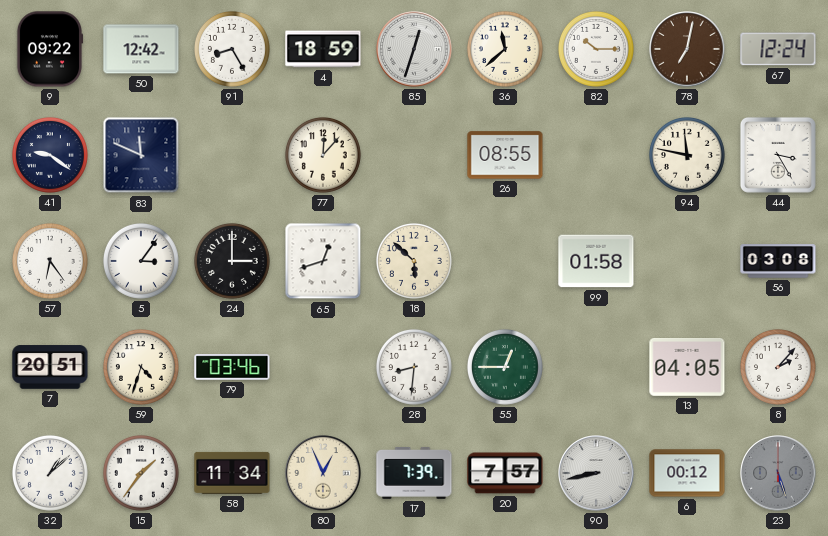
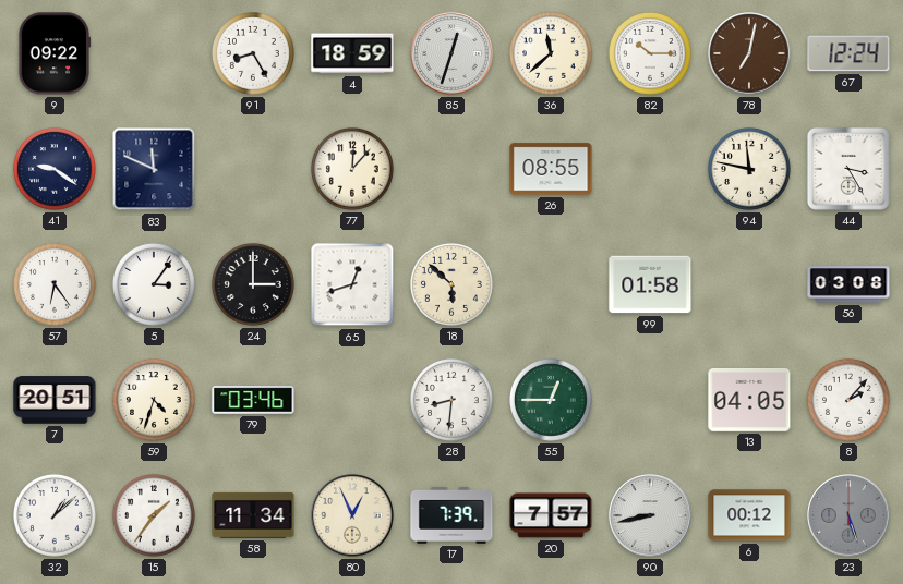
50: 12:42 -> none (141, 49)
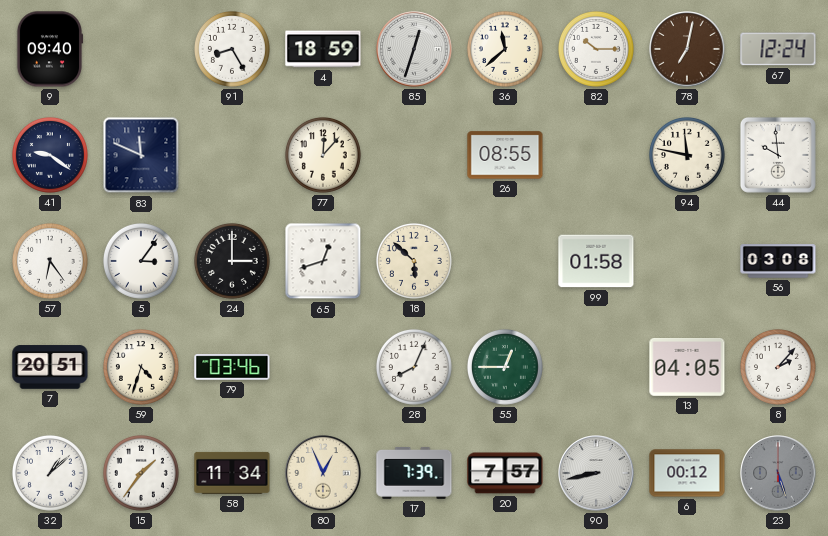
9: 09:22 -> 09:40 (50, 49)
44: 3:25 -> 9:59 (778, 155)
28: 8:31 -> 8:04 (414, 367)
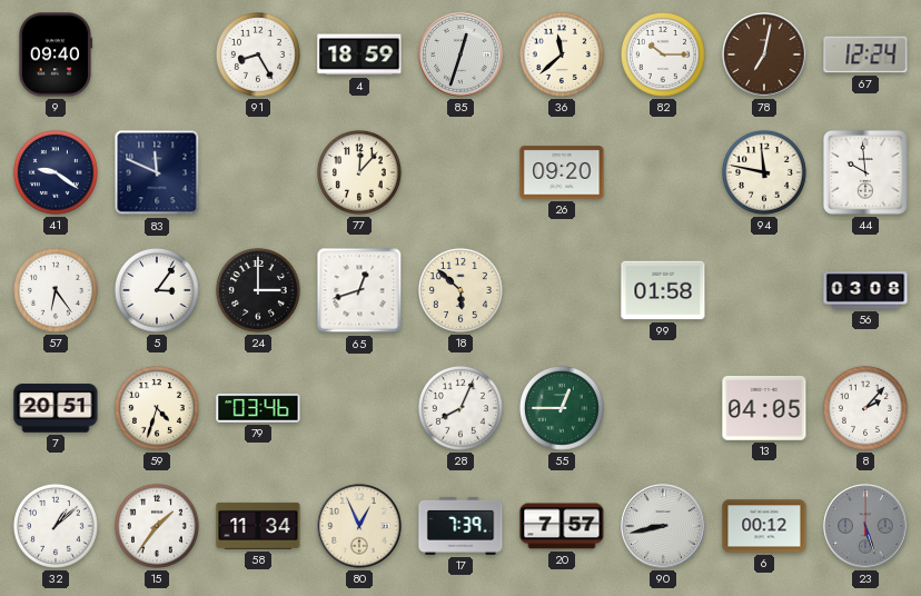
26: 08:55 -> 09:20 (562, 172)
